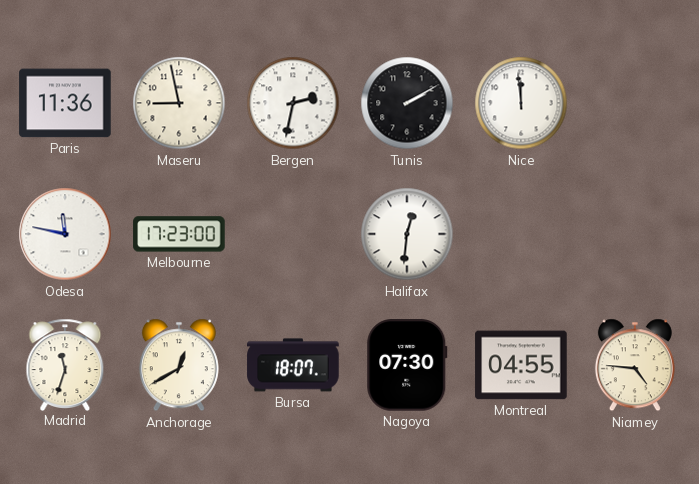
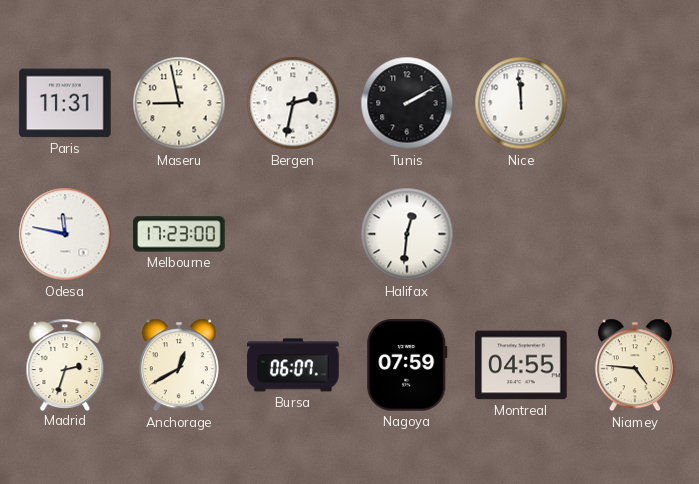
Paris: 11:36 -> 11:31 (65, 103)
Madrid: 11:33 -> 2:33 (65, 364)
Bursa: 18:07 -> 06:07 (293, 365)
Nagoya: 07:30 -> 07:59 (407, 365)
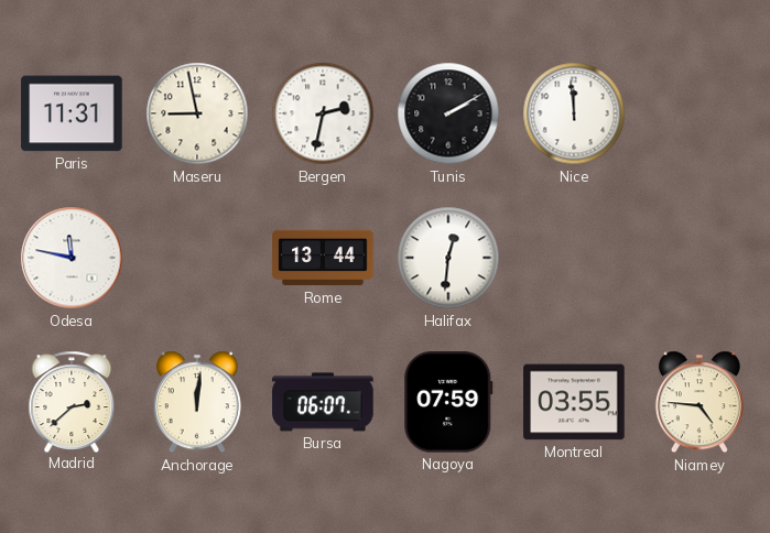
Melbourne: 17:23 -> none (179, 234)
Rome: none -> 13:44 (323, 258)
Madrid: 2:33 -> 2:38 (72, 401)
Anchorage: 12:40 -> 12:01 (197, 402)
Montreal: 04:55 -> 03:55 (574, 402)
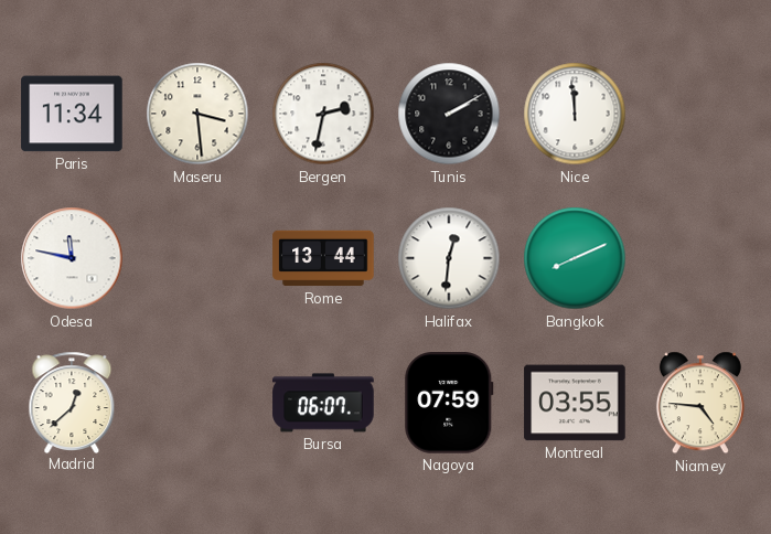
Paris: 11:31 -> 11:34 (72, 114)
Maseru: 8:58 -> 3:29 (197, 114)
Bangkok: none -> 8:11 (575, 258)
Madrid: 2:38 -> 12:38 (72, 402)
Anchorage: 12:01 -> none (197, 402)
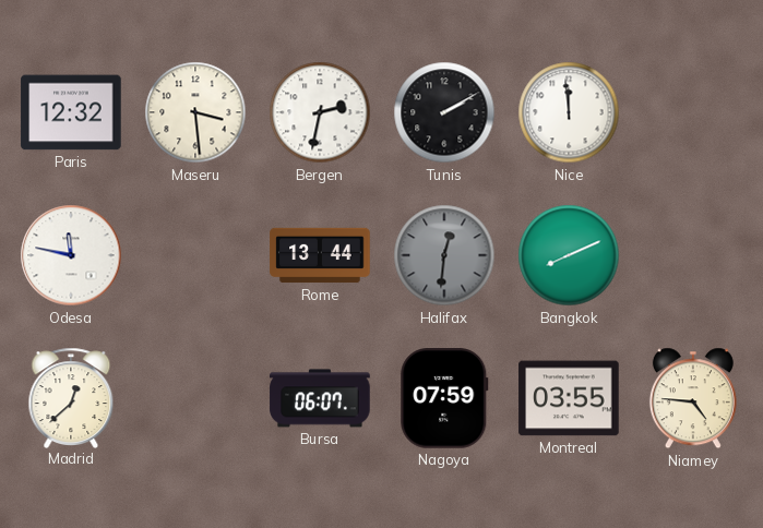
Paris: 11:34 -> 12:32 (71, 112)
Halifax dial: white -> grey (444, 255)
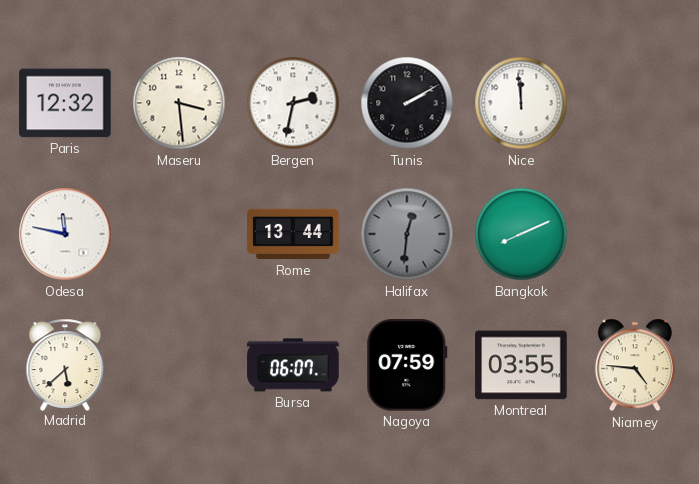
Madrid: 12:38 -> 5:38 (65, 364)
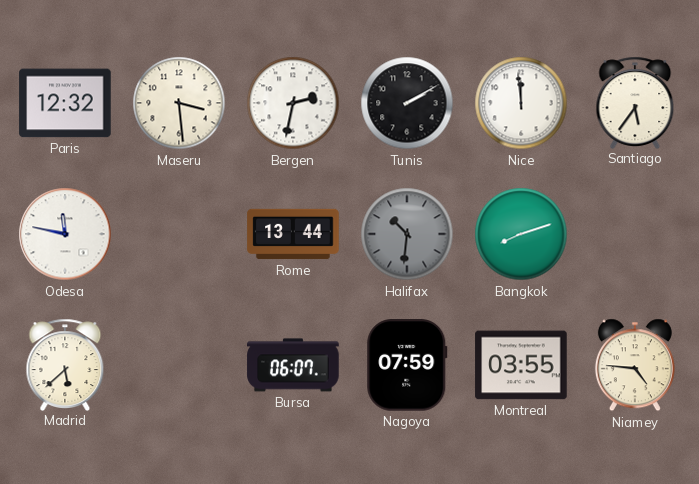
Santiago: none -> 5:36 (635, 102)
Halifax: 12:31 -> 10:31 (407, 234)
Bangkok: 8:11 -> 8:12 (521, 234)
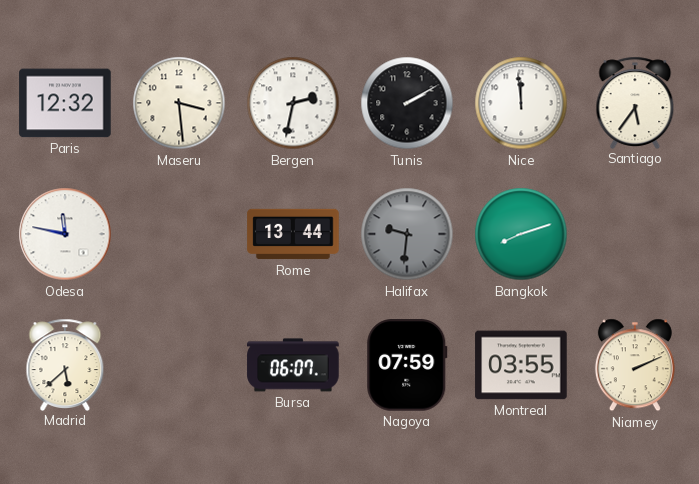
Halifax: 10:31 -> 9:31 (407, 234)
Niamey: 4:46 -> 2:11 (635, 365)
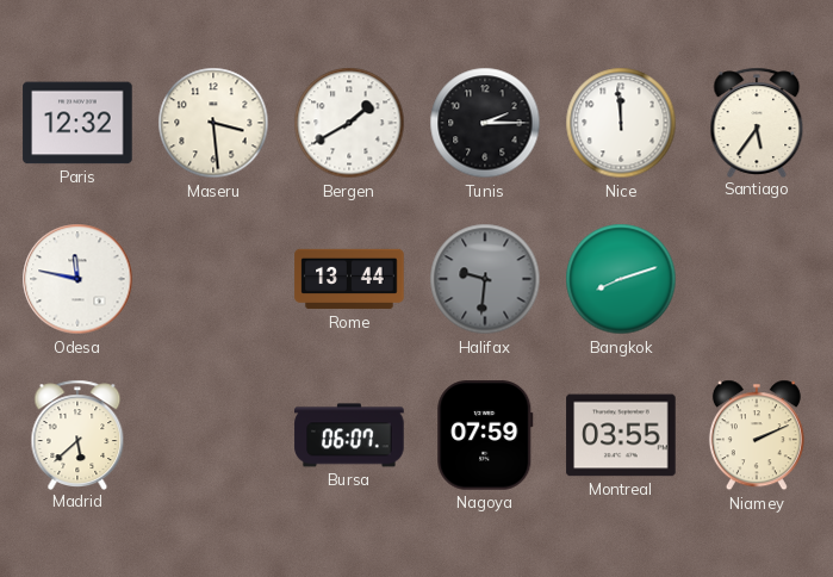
Bergen: 2:32 -> 1:40 (349, 123)
Tunis: 2:10 -> 2:15 (485, 123)
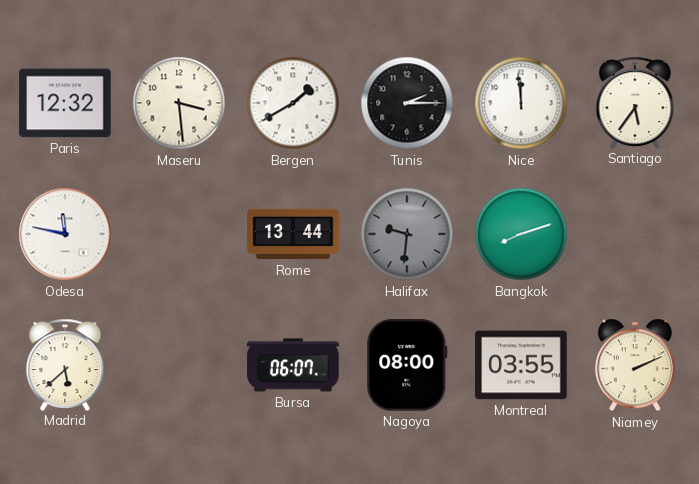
Nagoya: 07:59 -> 08:00 (407, 365)
